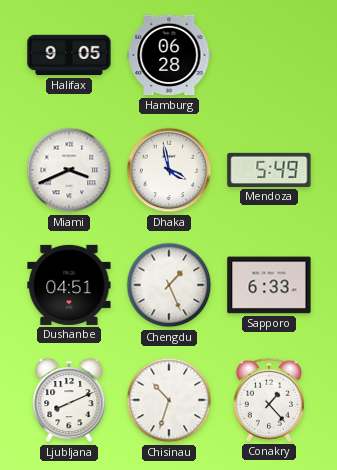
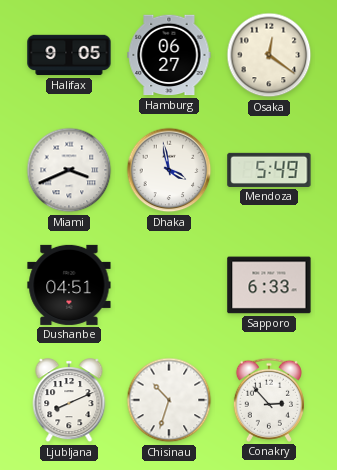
Hamburg: 06:28 -> 06:27 (169, 55)
Osaka: none -> 12:21 (269, 55)
Chengdu: 1:26 -> none (169, 285)
Conakry: 1:23 -> 2:53 (269, 400)
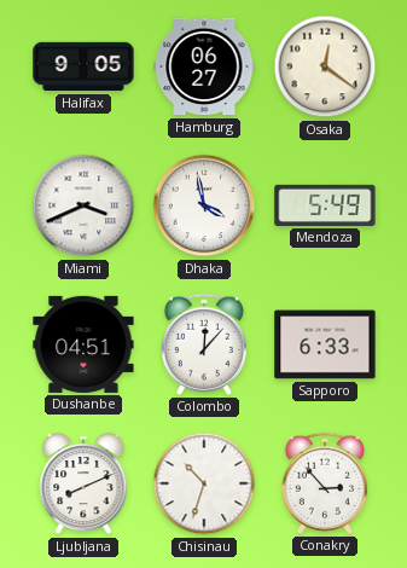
Colombo: none -> 12:07 (204, 344)
